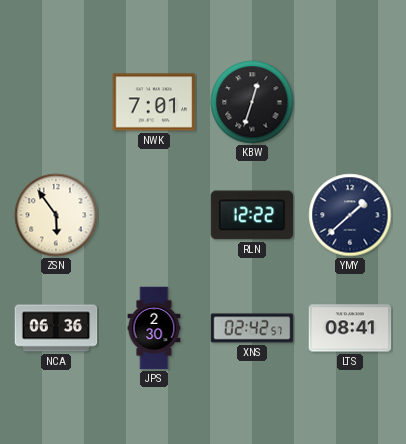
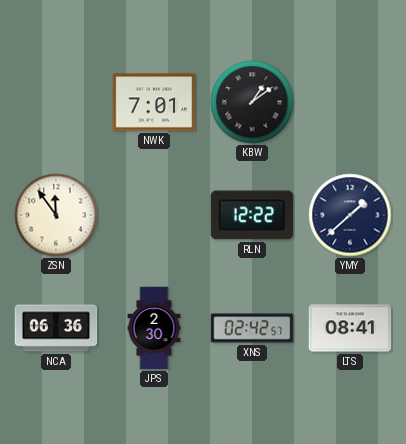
KBW: 12:33 -> 1:09 (252, 102)
ZSN: 5:54 -> 11:54 (56, 215)
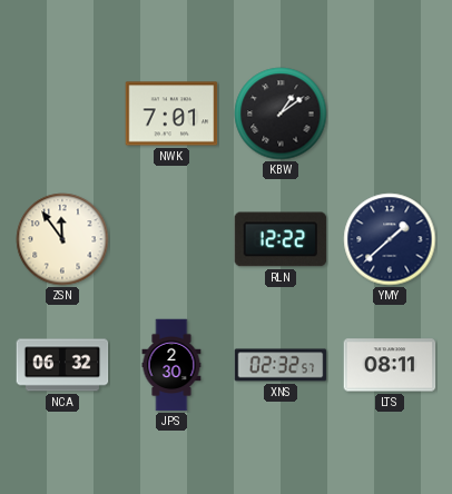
NCA: 06:36 -> 06:32 (62, 365)
XNS: 02:42 -> 02:32 (281, 365)
LTS: 08:41 -> 08:11 (390, 365)
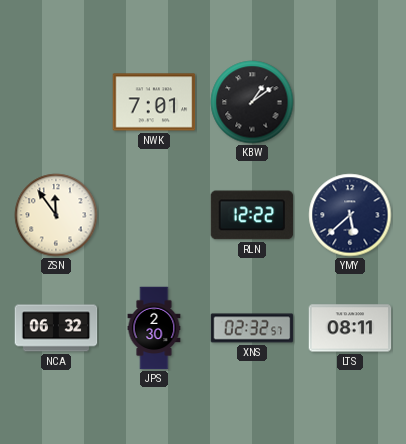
YMY: 1:38 -> 5:38 (350, 215)
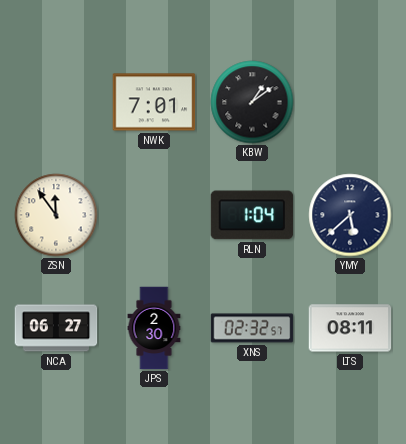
RLN: 12:22 -> 1:04 (252, 215)
NCA: 06:32 -> 06:27 (56, 328)
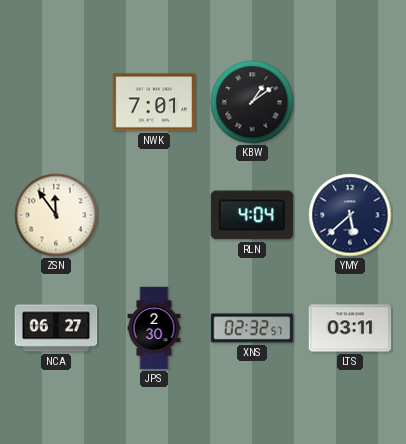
RLN: 1:04 -> 4:04 (252, 215)
LTS: 08:11 -> 03:11 (350, 328)
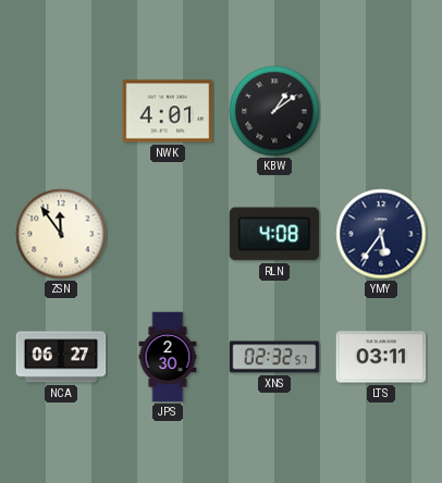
NWK: 7:01 -> 4:01 (168, 111)
RLN: 4:04 -> 4:08 (274, 234)
YMY: 5:38 -> 5:36 (381, 234)
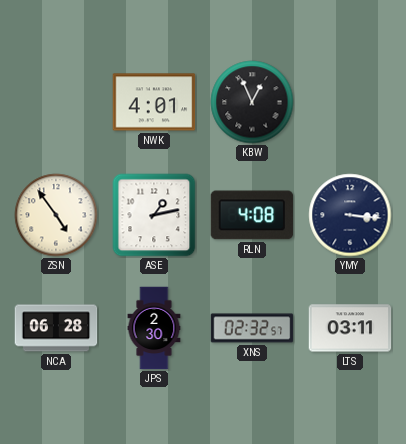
KBW: 1:09 -> 12:56 (252, 102)
ZSN: 11:54 -> 4:54 (56, 215)
ASE: none -> 1:13 (154, 215)
YMY: 5:36 -> 3:16 (350, 215)
NCA: 06:27 -> 06:28 (56, 328)
